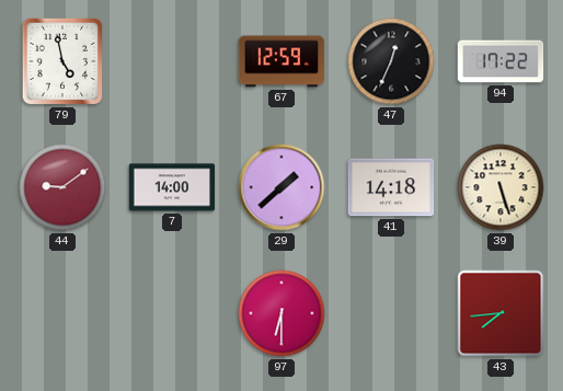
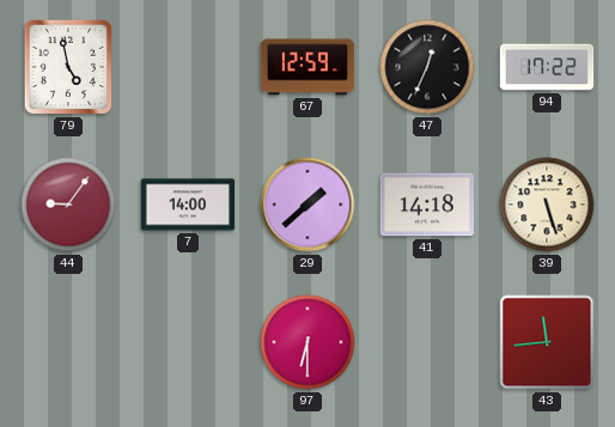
44: 9:09 -> 9:06 (68, 205)
43: 7:44 -> 11:44 (547, 342)
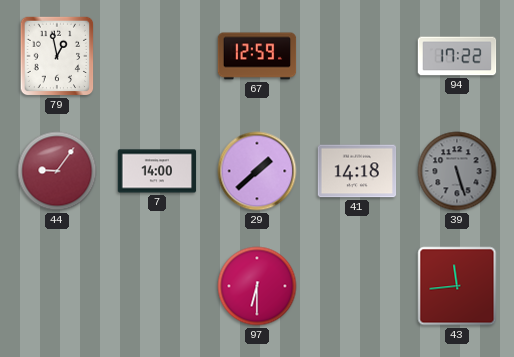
79: 4:58 -> 12:58 (57, 56)
47: 12:34 -> none (427, 67)
39 dial: cream -> grey (457, 171)
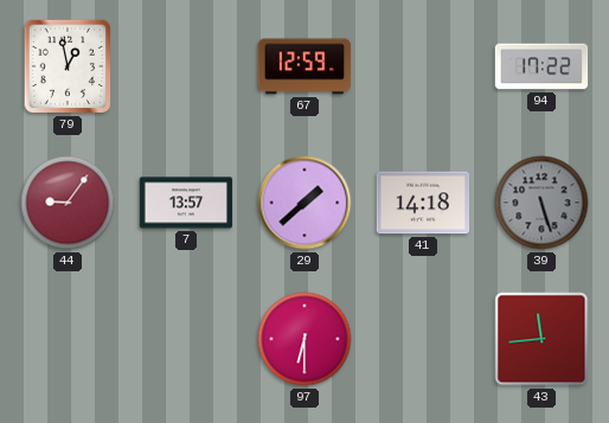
7: 14:00 -> 13:57 (186, 203)
